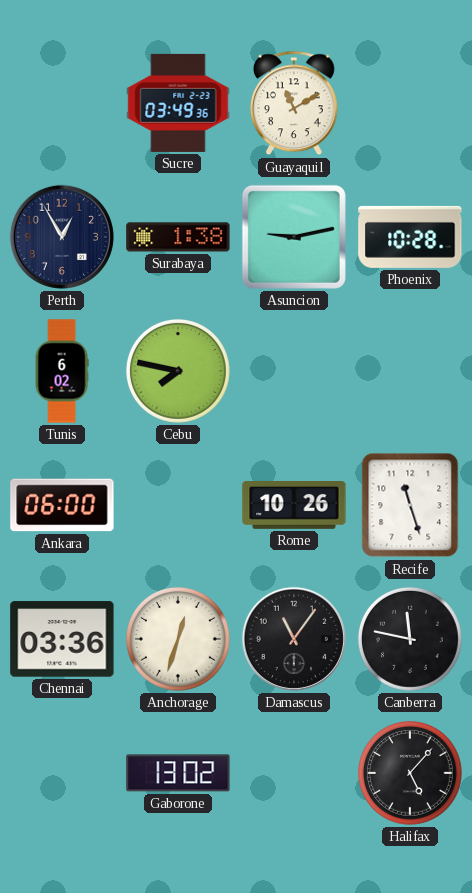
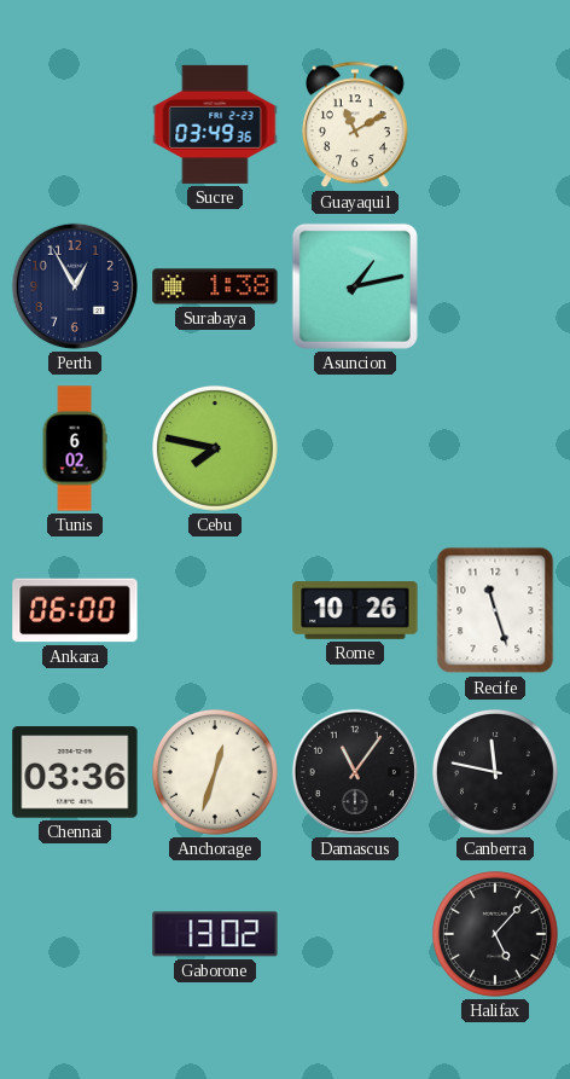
Asuncion: 9:13 -> 1:13 (355, 286)
Phoenix: 10:28 -> none (410, 237)
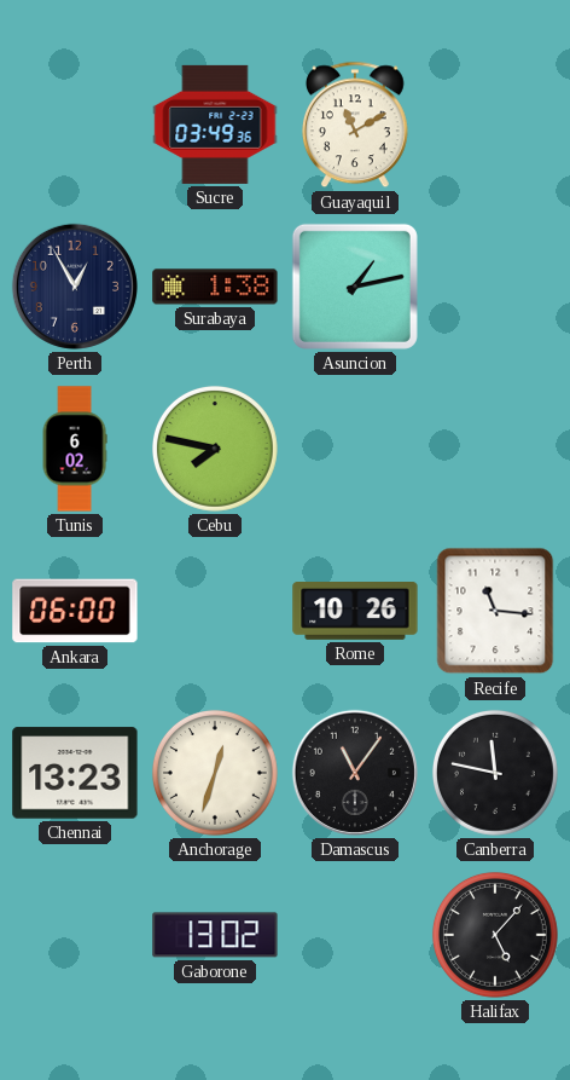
Recife: 11:27 -> 11:16 (495, 611)
Chennai: 03:36 -> 13:23 (75, 773)
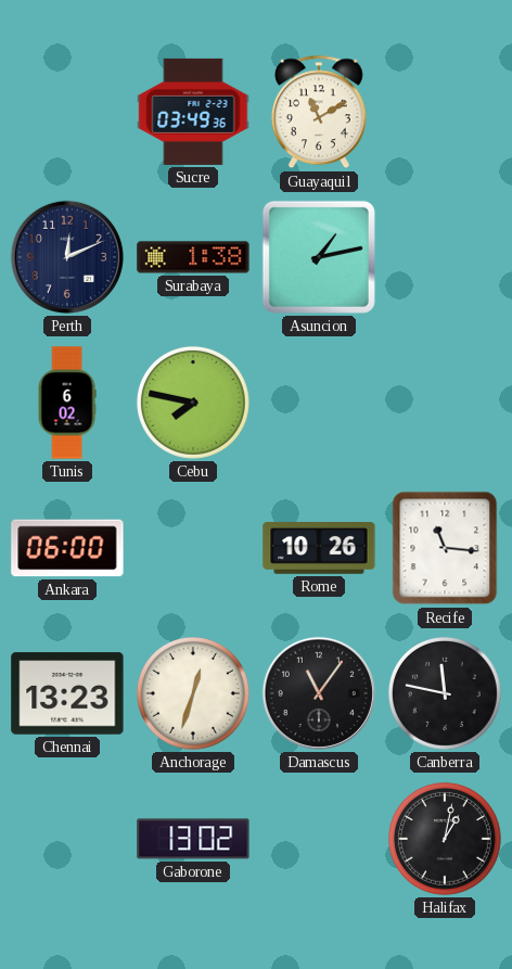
Perth: 12:55 -> 12:11 (67, 257)
Halifax: 5:07 -> 1:02 (445, 839)
